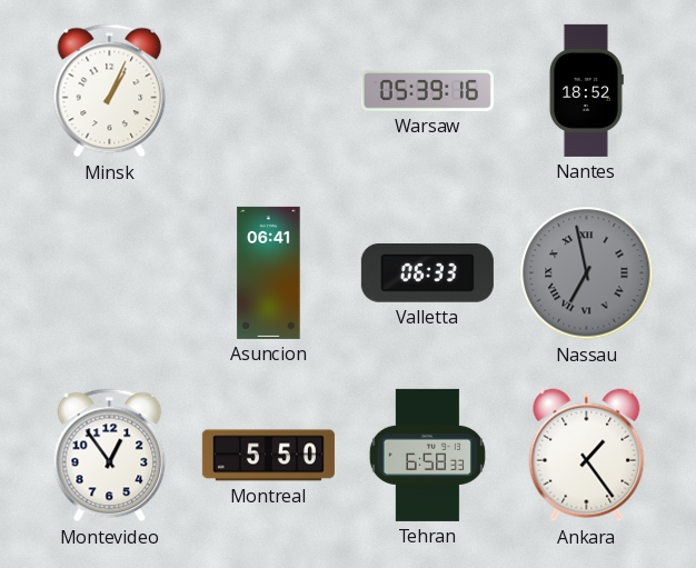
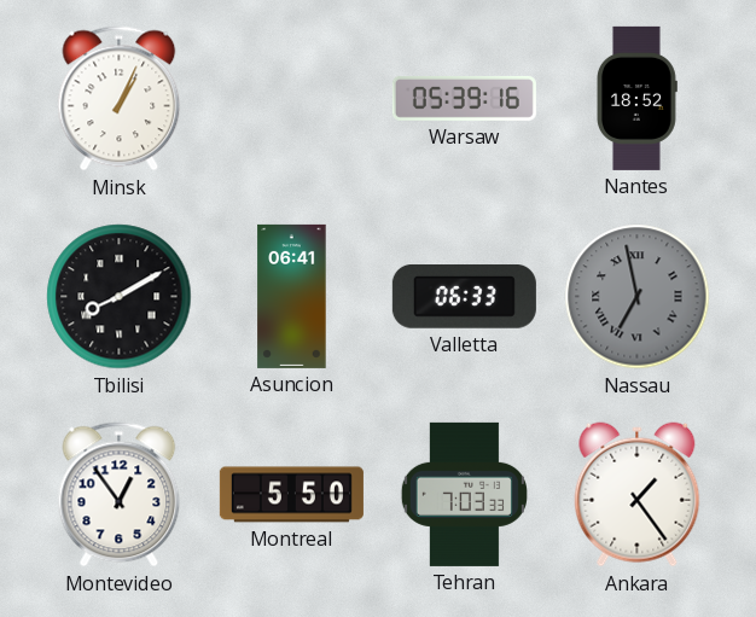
Tbilisi: none -> 8:10 (120, 297)
Tehran: 6:58 -> 7:03 (464, 494)
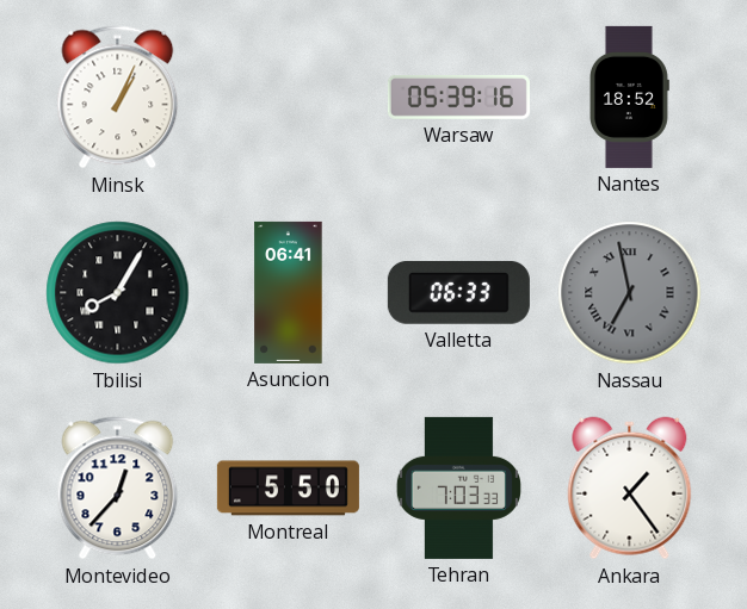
Tbilisi: 8:10 -> 8:05 (118, 293)
Montevideo: 12:54 -> 12:37 (118, 489)
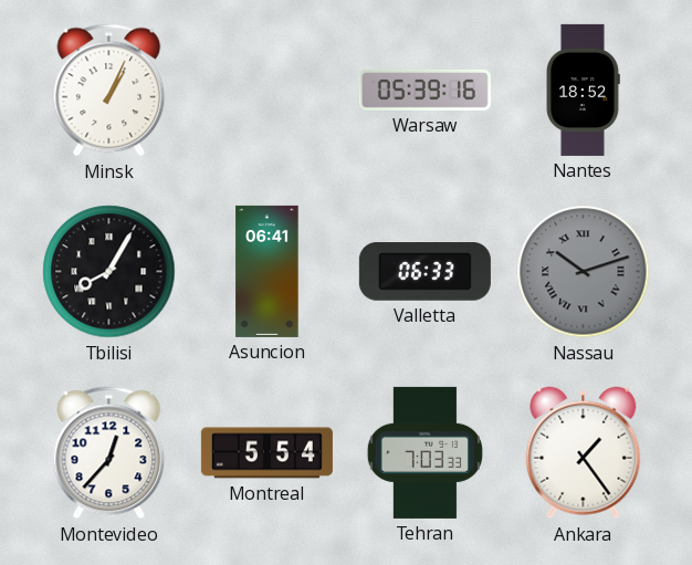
Nassau: 6:58 -> 10:12 (584, 272)
Montreal: 5:50 -> 5:54 (266, 453)
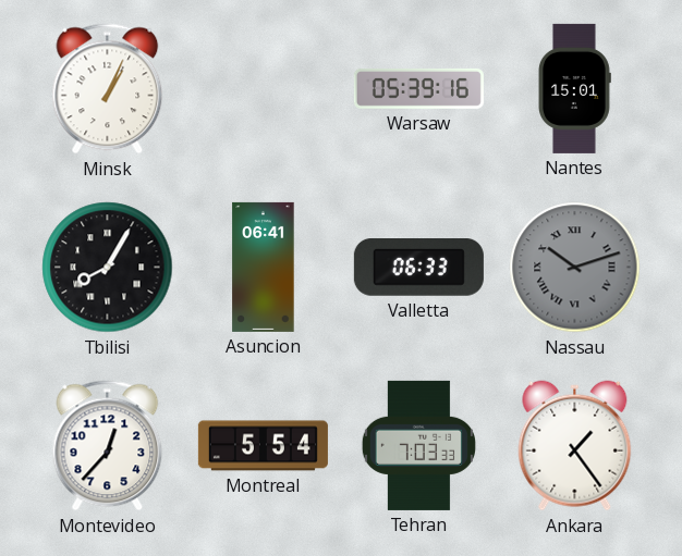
Nantes: 18:52 -> 15:01 (574, 88)
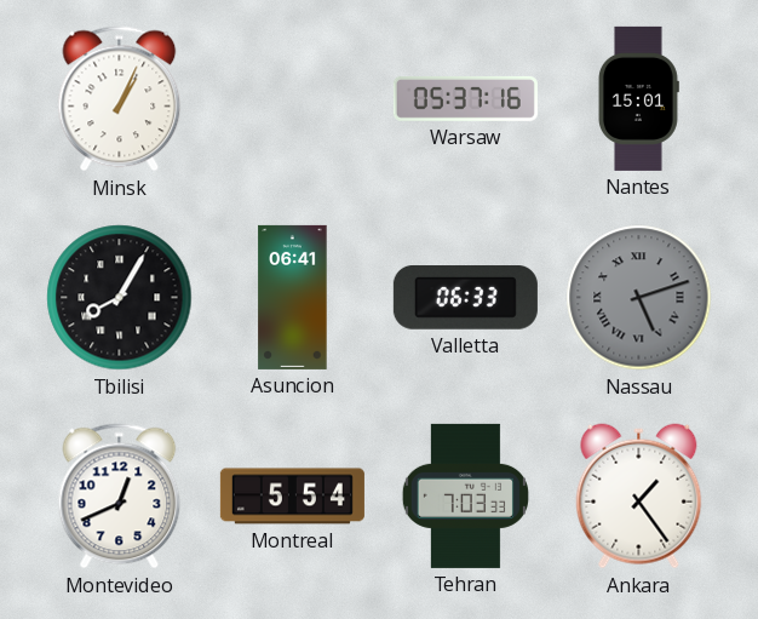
Warsaw: 05:39 -> 05:37 (465, 98)
Nassau: 10:12 -> 5:12 (639, 298)
Montevideo: 12:37 -> 12:41 (120, 497)
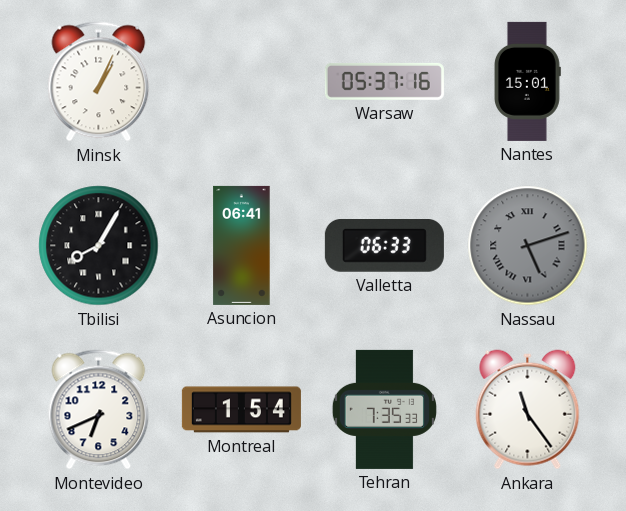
Montevideo: 12:41 -> 6:41 (99, 410)
Montreal: 5:54 -> 1:54 (241, 410)
Tehran: 7:03 -> 7:35 (384, 409)
Ankara: 1:24 -> 11:24 (528, 410)
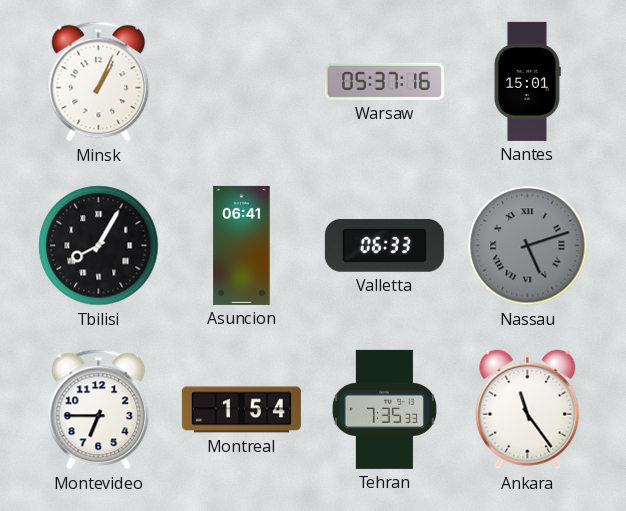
Montevideo: 6:41 -> 6:45 (99, 410)
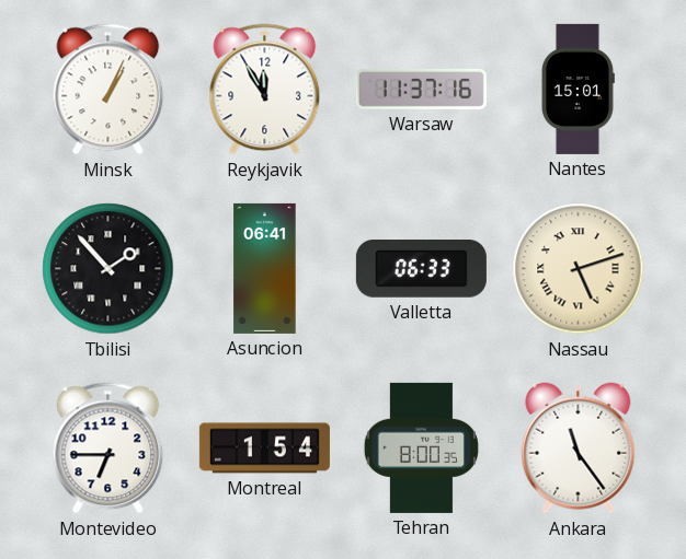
Reykjavik: none -> 11:55 (265, 90)
Warsaw: 05:37 -> 11:37 (421, 89)
Tbilisi: 8:05 -> 1:53 (108, 269)
Nassau dial: grey -> cream (579, 269)
Tehran: 7:35 -> 8:00 (421, 447)
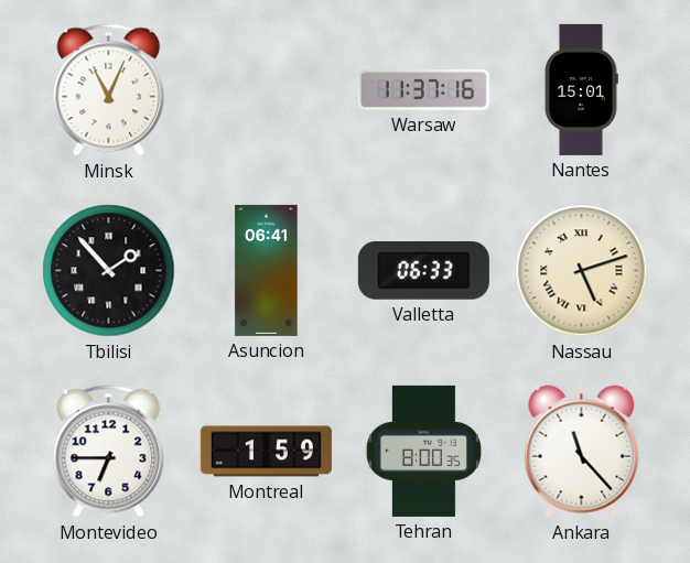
Minsk: 1:04 -> 11:04 (109, 90)
Reykjavik: 11:55 -> none (265, 90)
Montreal: 1:54 -> 1:59 (266, 452)
Ankara: 11:24 -> 11:23 (582, 452)
